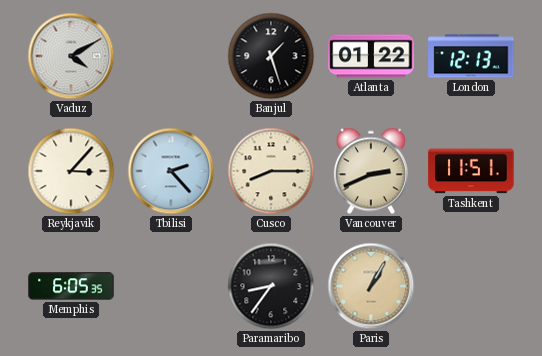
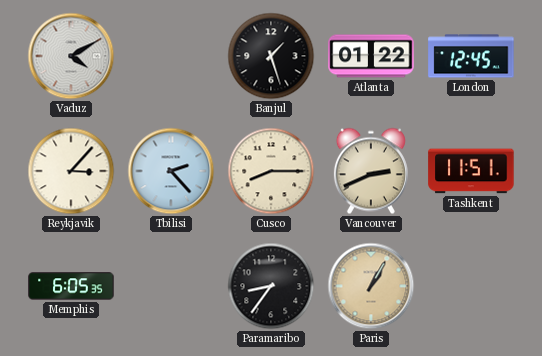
London: 12:13 -> 12:45 (471, 56)
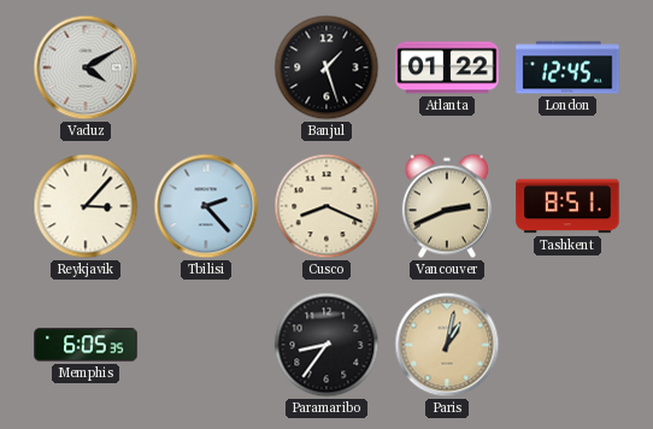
Cusco: 8:15 -> 8:19 (326, 206)
Tashkent: 11:51 -> 8:51 (567, 206)
Paris: 1:05 -> 1:02 (447, 345)
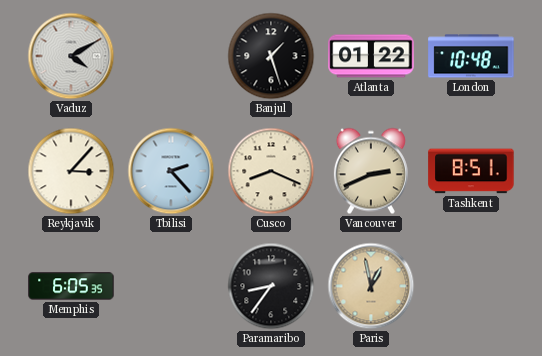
London: 12:45 -> 10:48 (471, 56)
Paris: 1:02 -> 12:58 (371, 286)
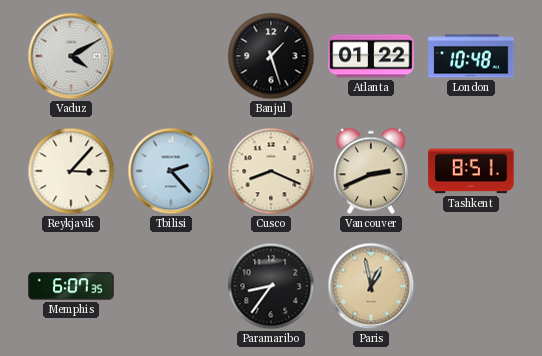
Memphis: 6:05 -> 6:07 (71, 286)
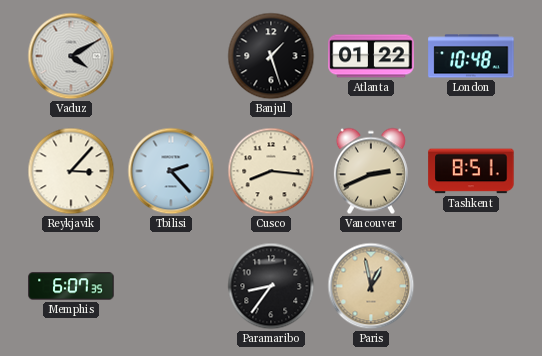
Cusco: 8:19 -> 8:16 (271, 171)
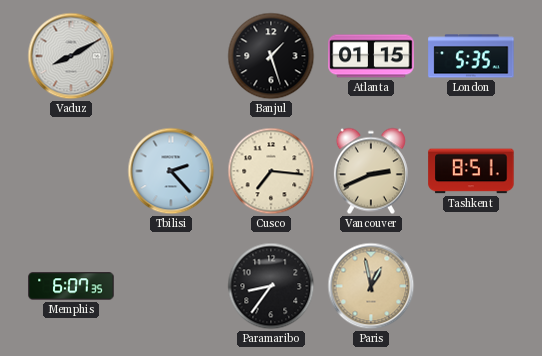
Vaduz: 4:10 -> 8:10 (71, 56)
Atlanta: 01:22 -> 01:15 (371, 56)
London: 10:48 -> 5:35 (471, 56)
Reykjavik: 3:07 -> none (71, 171)
Cusco: 8:16 -> 7:16 (271, 171)
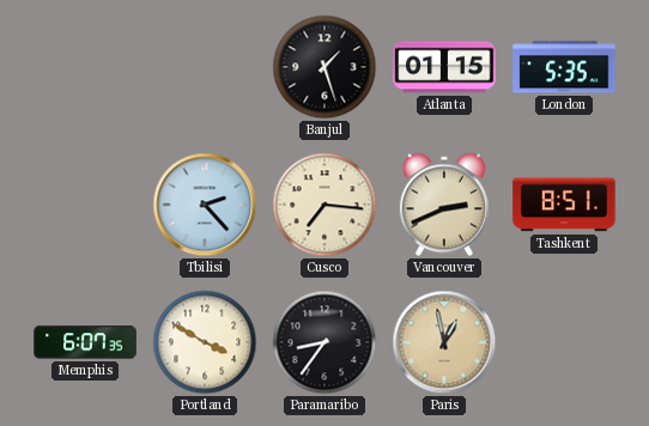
Vaduz: 8:10 -> none (71, 56)
Portland: none -> 3:50 (205, 342)
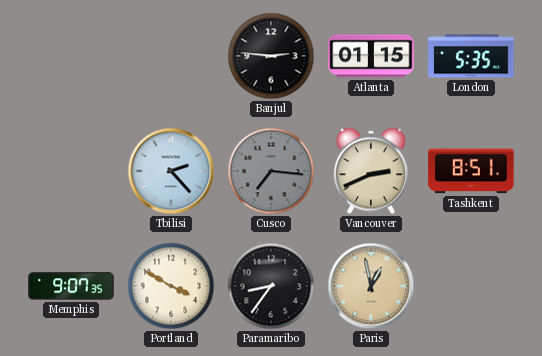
Banjul: 1:27 -> 2:46 (271, 56)
Cusco dial: cream -> grey (271, 171)
Memphis: 6:07 -> 9:07 (71, 286)
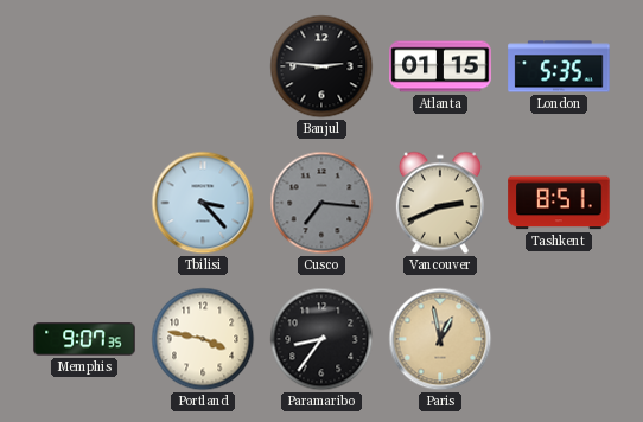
Tbilisi: 2:23 -> 3:23 (203, 203)
Portland: 3:50 -> 3:47 (203, 339)
